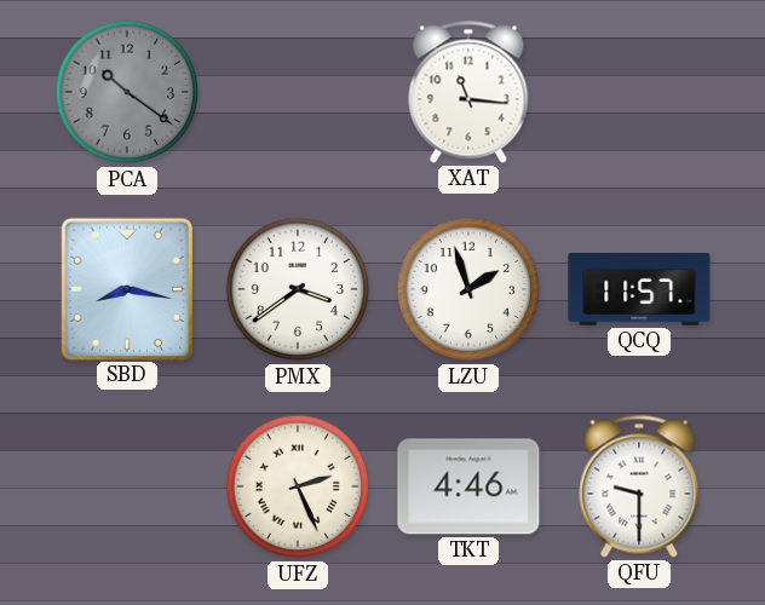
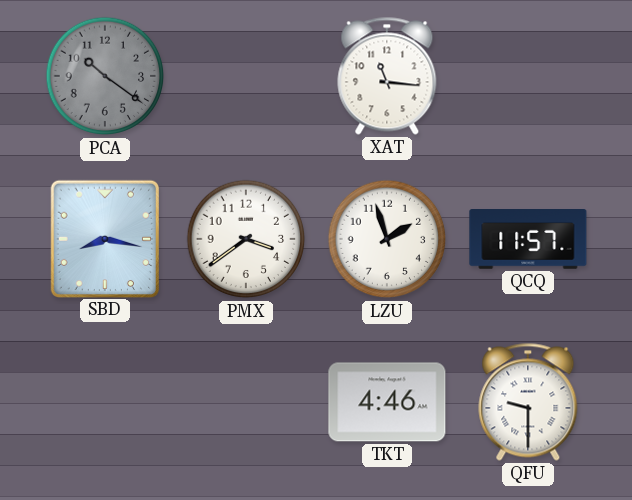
UFZ: 2:26 -> none (298, 486)
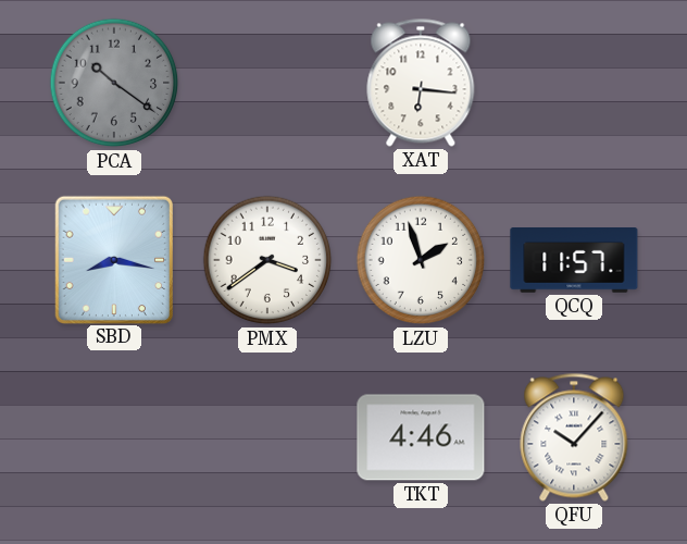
XAT: 11:16 -> 6:16 (421, 83)
QFU: 9:30 -> 10:07 (574, 437)
